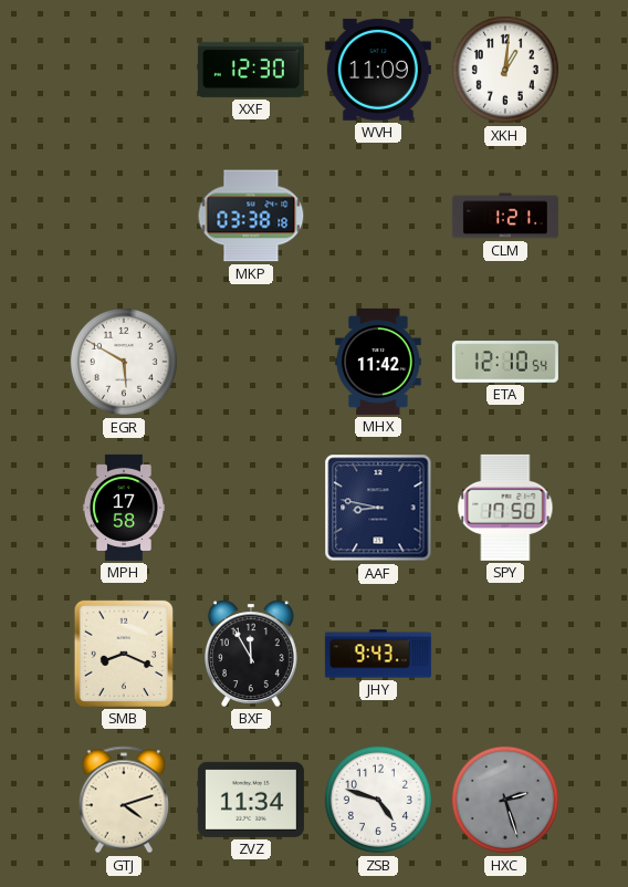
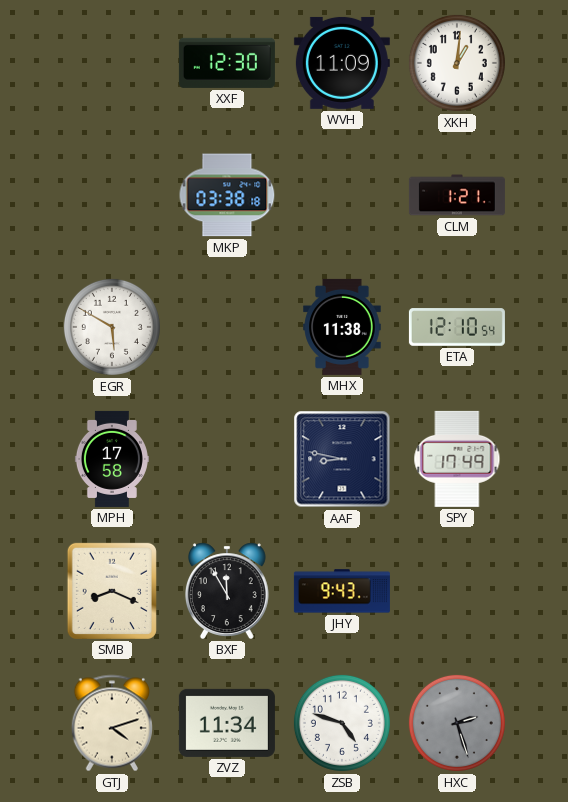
MHX: 11:42 -> 11:38 (342, 327)
SPY: 17:50 -> 17:49 (457, 459)
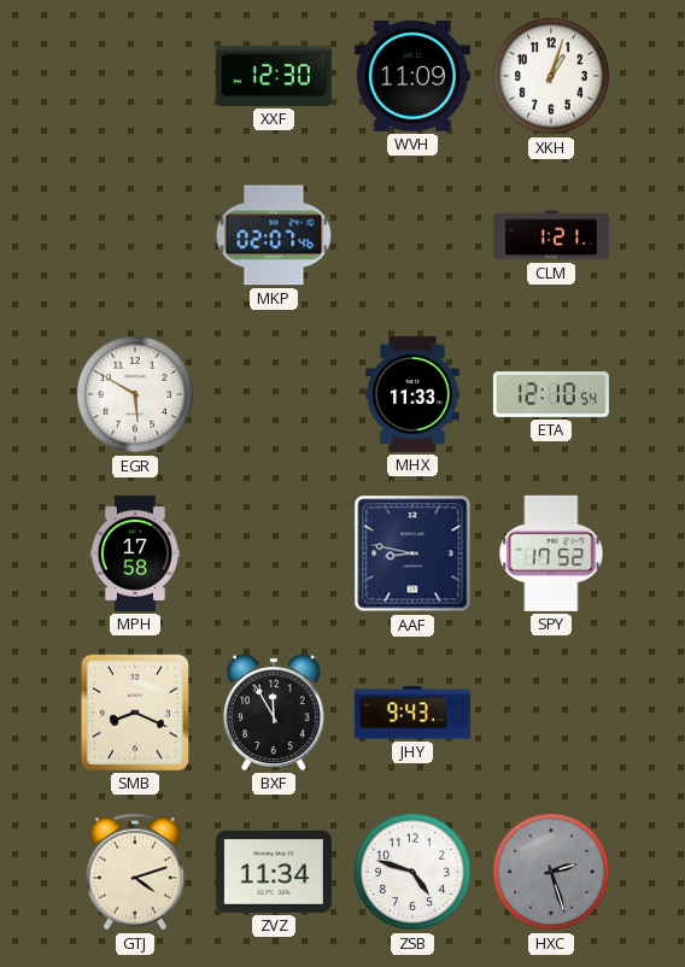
XKH: 1:01 -> 1:03 (551, 76)
MKP: 03:38 -> 02:07 (274, 235)
MHX: 11:38 -> 11:33 (412, 394)
SPY: 17:49 -> 17:52 (551, 553)
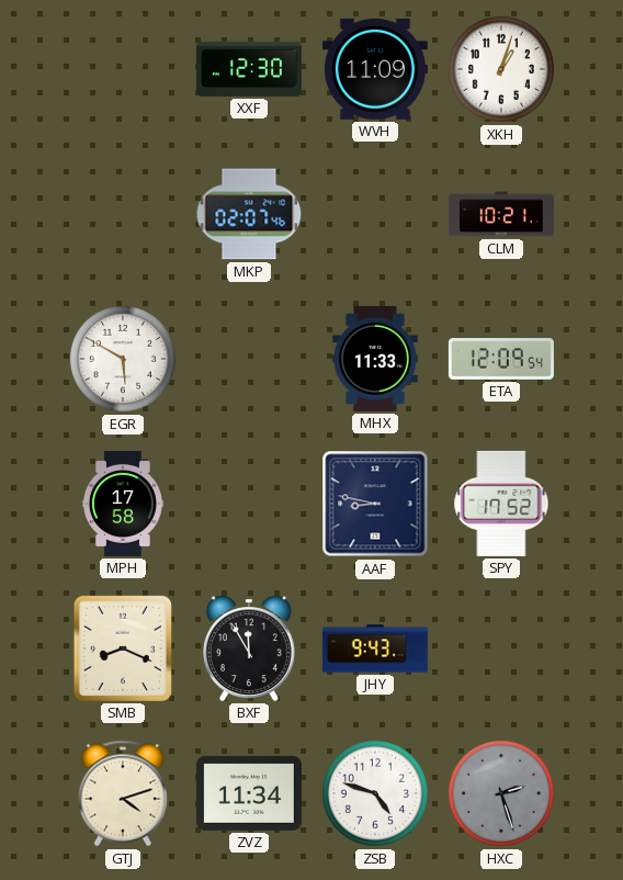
CLM: 1:21 -> 10:21 (501, 214)
ETA: 12:10 -> 12:09 (501, 359)
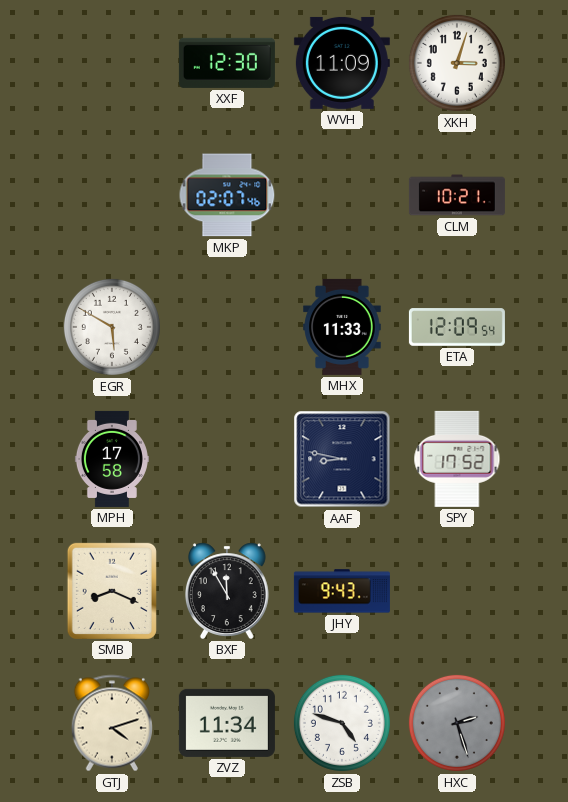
XKH: 1:03 -> 3:03 (457, 63)
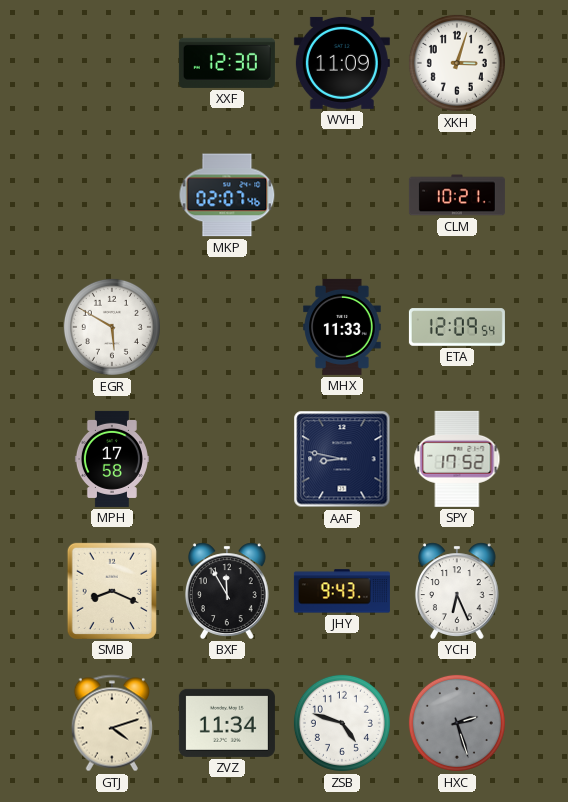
YCH: none -> 6:26 (457, 591)
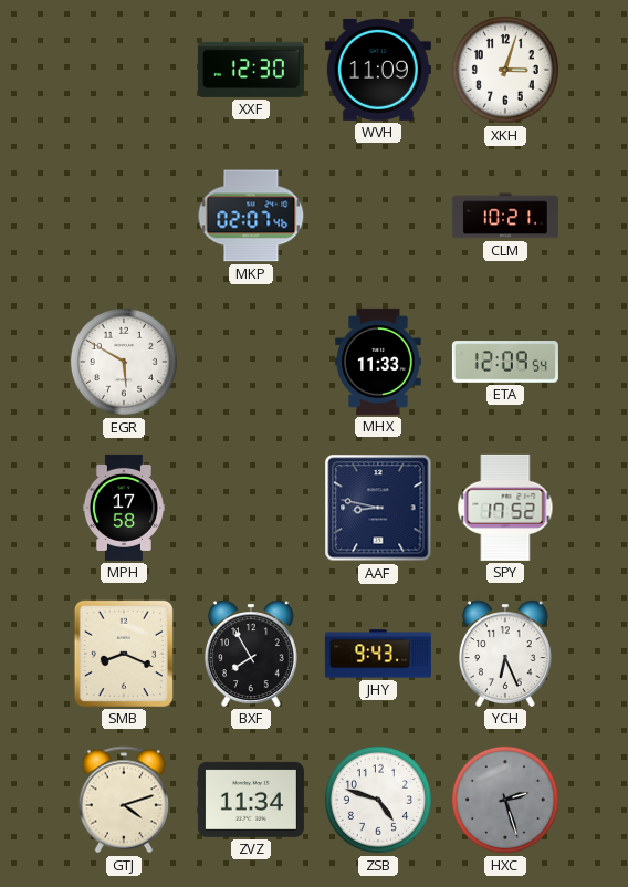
BXF: 11:55 -> 7:55 (251, 654)
